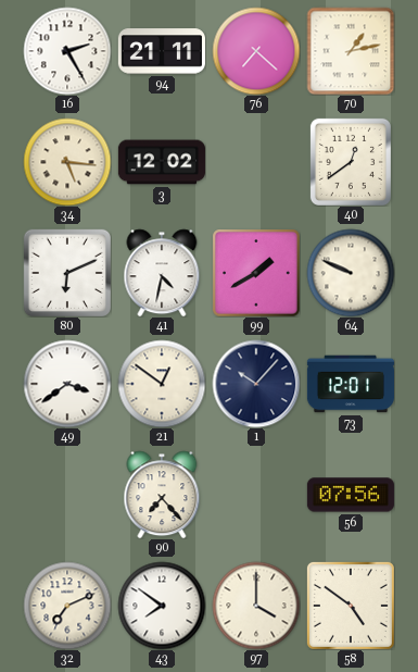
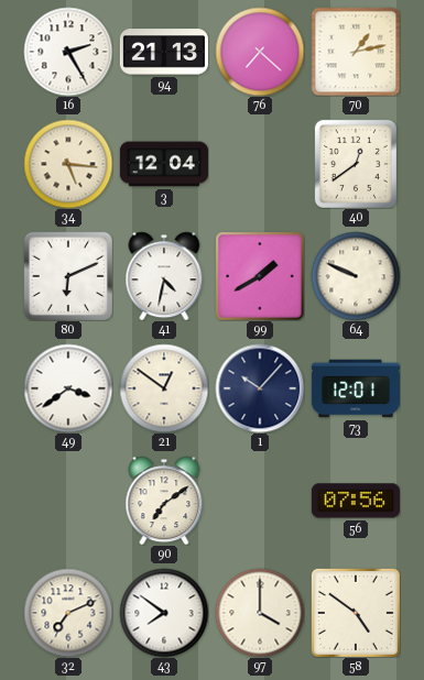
94: 21:11 -> 21:13 (164, 52)
3: 12:02 -> 12:04 (164, 164)
90: 7:23 -> 7:09 (164, 501)
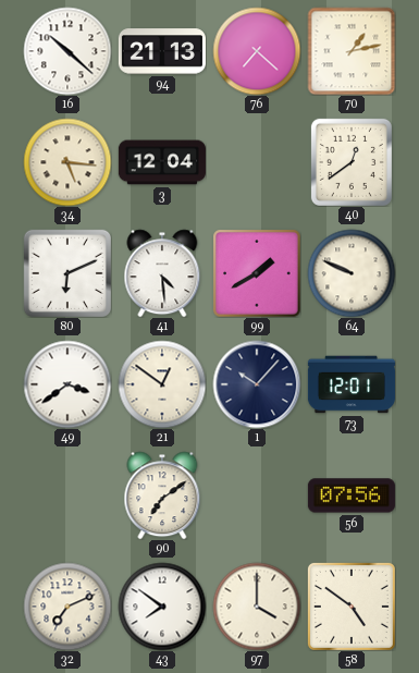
16: 2:25 -> 10:22 (67, 51)
41: 4:32 -> 4:29 (162, 273)
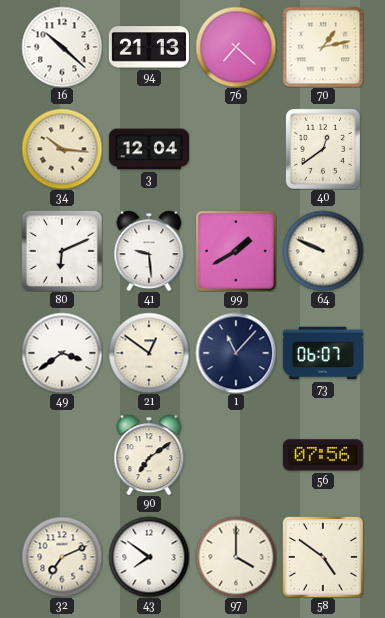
34: 5:16 -> 10:16 (62, 149)
41: 4:29 -> 9:29 (149, 251)
1: 10:07 -> 11:07 (236, 353)
73: 12:01 -> 06:07 (323, 353)
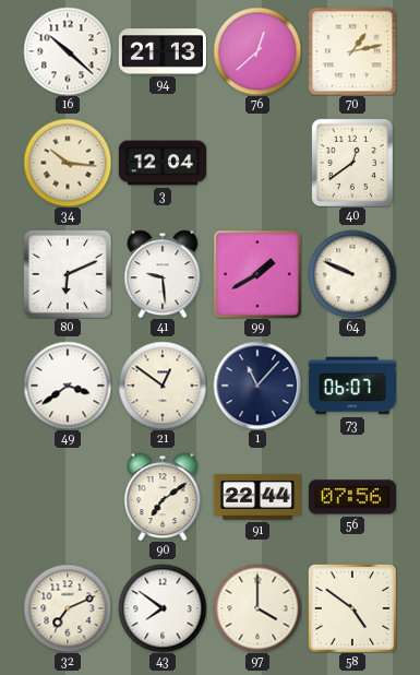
76: 7:22 -> 12:38 (257, 51)
91: none -> 22:44 (257, 498)
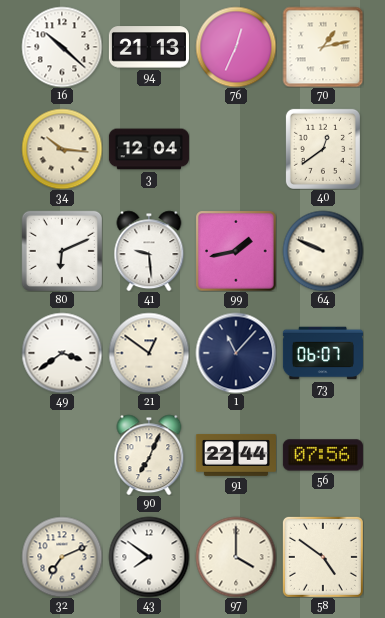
76: 12:38 -> 12:34 (236, 47)
99: 1:40 -> 1:43 (236, 251)
90: 7:09 -> 7:04 (149, 455)
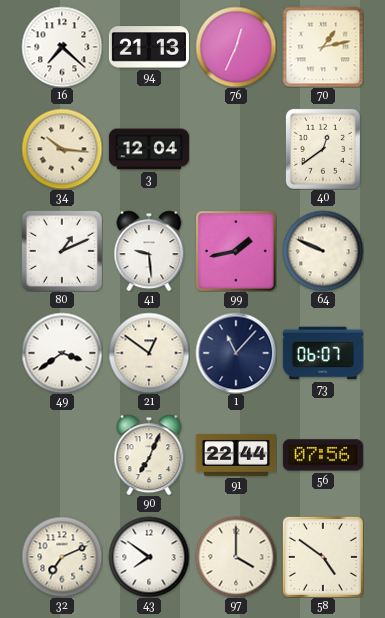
16: 10:22 -> 7:22 (62, 47)
80: 6:11 -> 1:11 (62, 251)
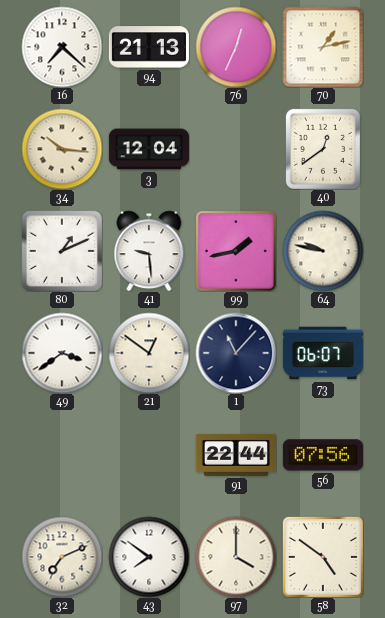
64: 9:49 -> 9:47 (323, 251)
90: 7:04 -> none (149, 455)
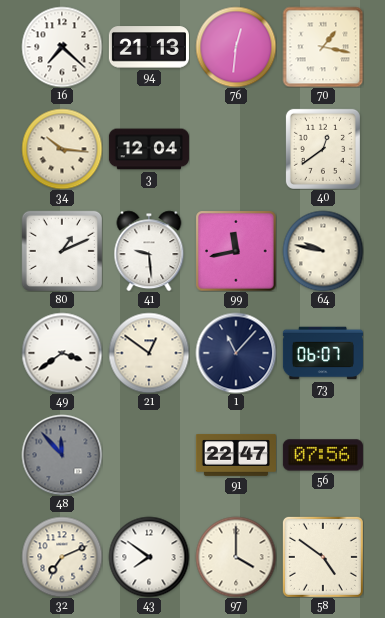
76: 12:34 -> 12:31 (236, 47)
70: 1:13 -> 1:17 (323, 47)
99: 1:43 -> 11:43 (236, 251)
48: none -> 11:53 (62, 455)
91: 22:44 -> 22:47 (236, 456)
